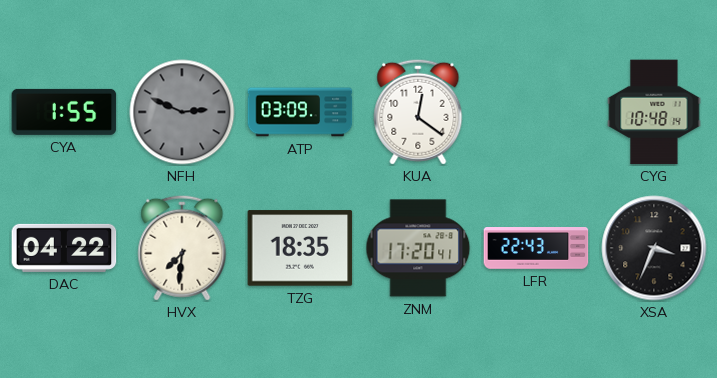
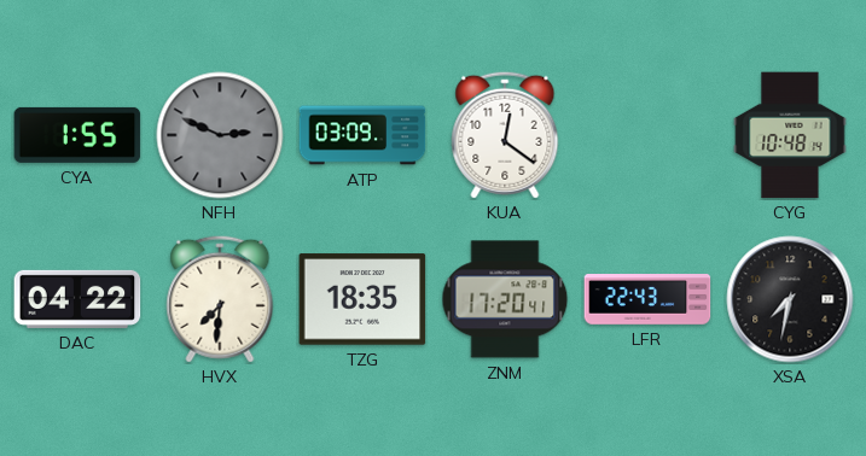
XSA: 3:34 -> 7:32 (790, 299)
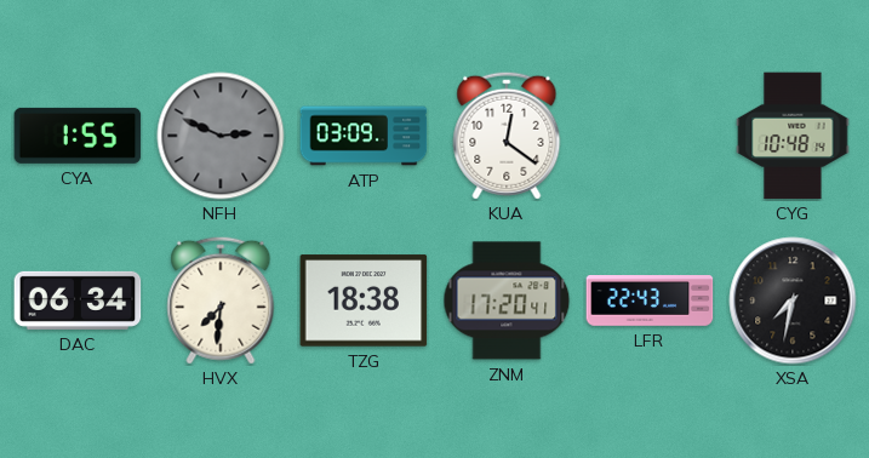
DAC: 04:22 -> 06:34 (78, 300)
TZG: 18:35 -> 18:38 (364, 300)
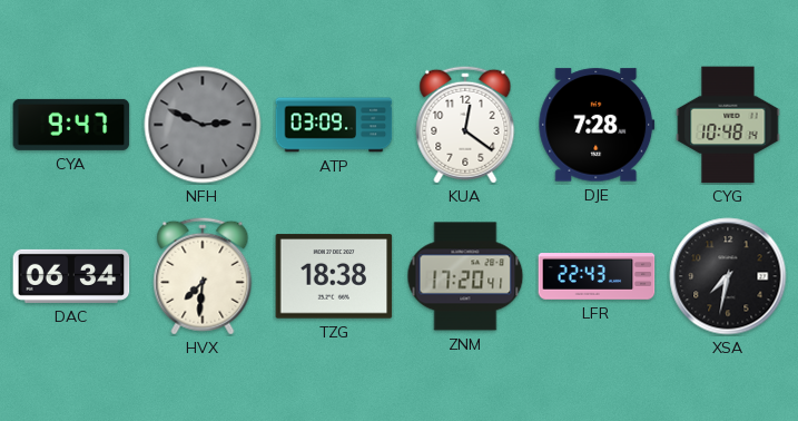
CYA: 1:55 -> 9:47 (71, 125)
DJE: none -> 7:28 (597, 125)
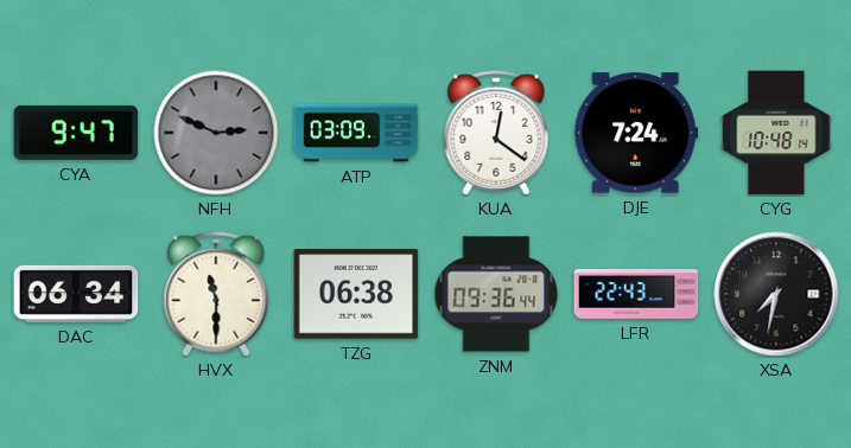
DJE: 7:28 -> 7:24 (636, 133)
HVX: 7:31 -> 11:30 (216, 294)
TZG: 18:38 -> 06:38 (356, 294)
ZNM: 17:20 -> 09:36 (496, 294)
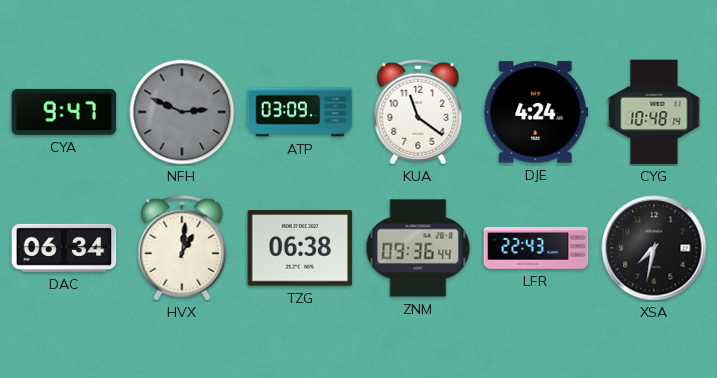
KUA: 12:21 -> 11:21 (418, 112)
DJE: 7:24 -> 4:24 (536, 112)
HVX: 11:30 -> 1:01 (182, 248)
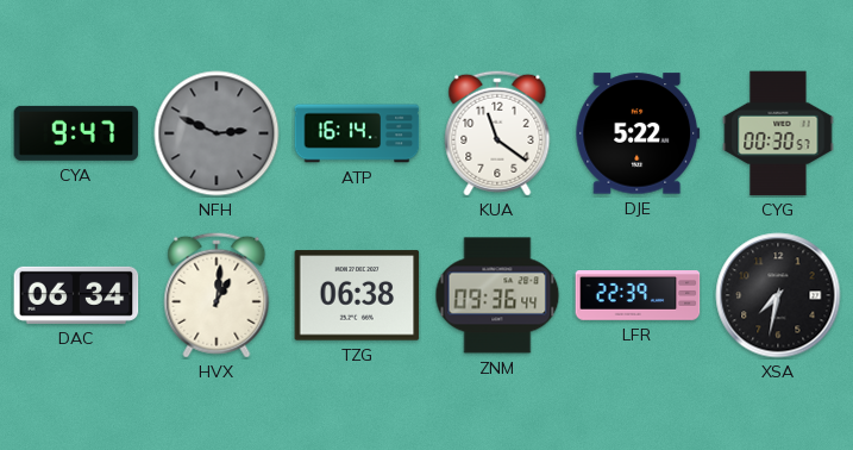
ATP: 03:09 -> 16:14 (357, 133)
DJE: 4:24 -> 5:22 (638, 133)
CYG: 10:48 -> 00:30 (778, 133)
LFR: 22:43 -> 22:39 (638, 295)
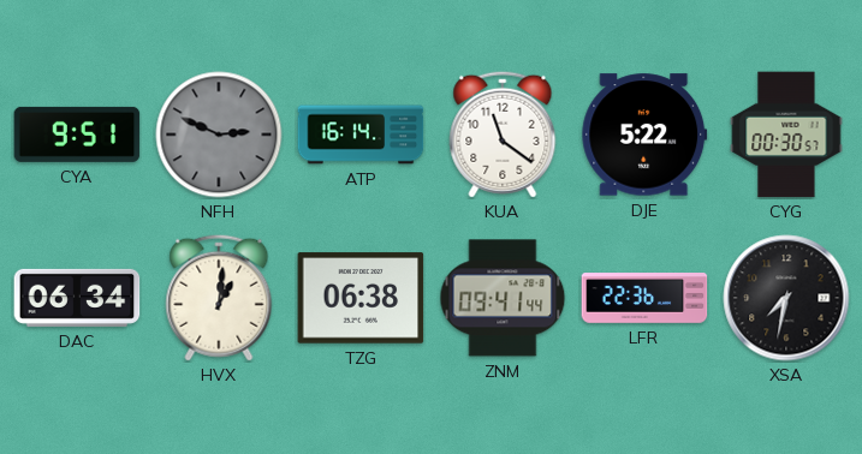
CYA: 9:47 -> 9:51 (77, 135)
ZNM: 09:36 -> 09:41 (503, 298)
LFR: 22:39 -> 22:36 (644, 298)
